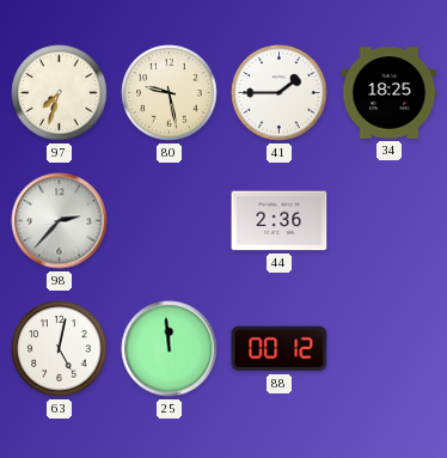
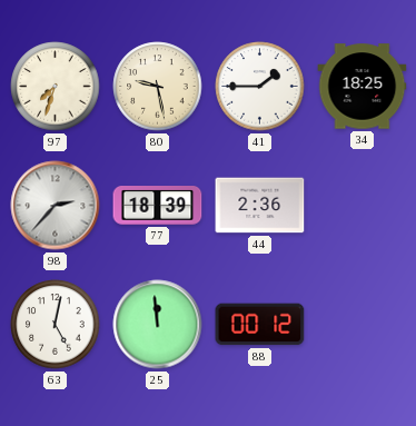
77: none -> 18:39 (158, 206)
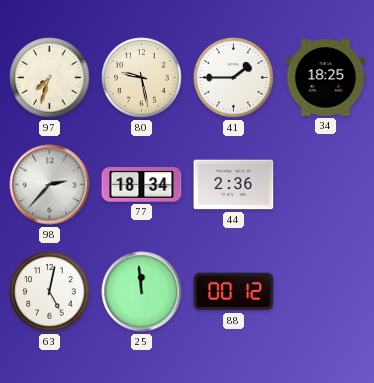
77: 18:39 -> 18:34 (142, 185)
